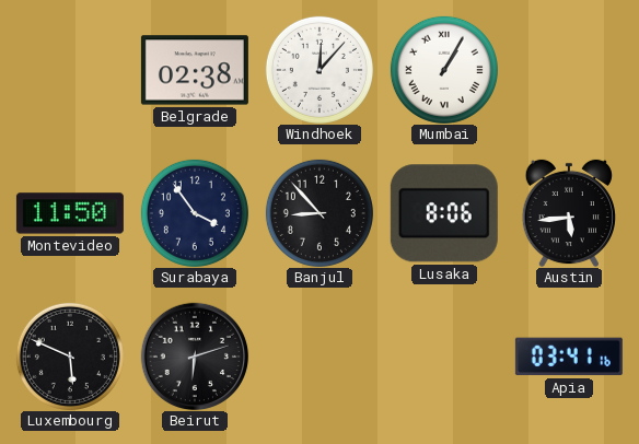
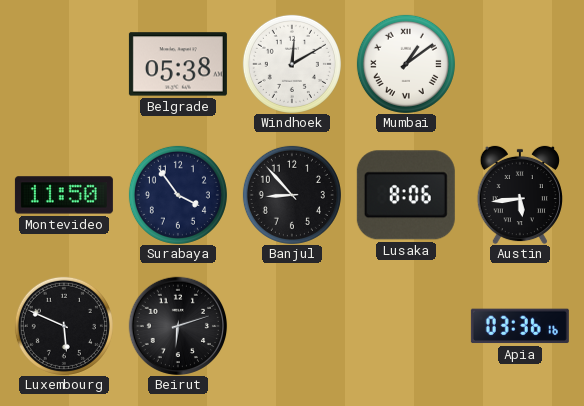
Belgrade: 02:38 -> 05:38 (178, 64)
Windhoek: 12:07 -> 12:10 (292, 64)
Mumbai: 1:05 -> 1:09 (406, 64)
Apia: 03:41 -> 03:36 (520, 326)
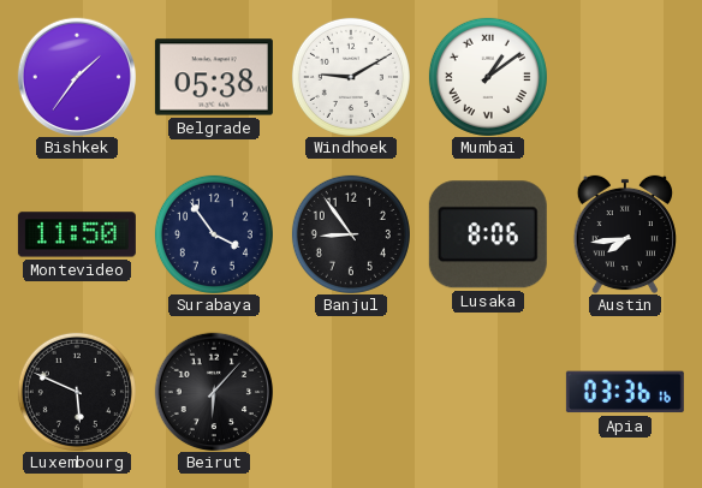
Bishkek: none -> 1:36 (77, 77)
Windhoek: 12:10 -> 9:10 (351, 77)
Banjul: 8:53 -> 8:54 (351, 234)
Austin: 5:44 -> 7:44 (625, 234)
Beirut: 6:12 -> 6:07 (214, 392)
